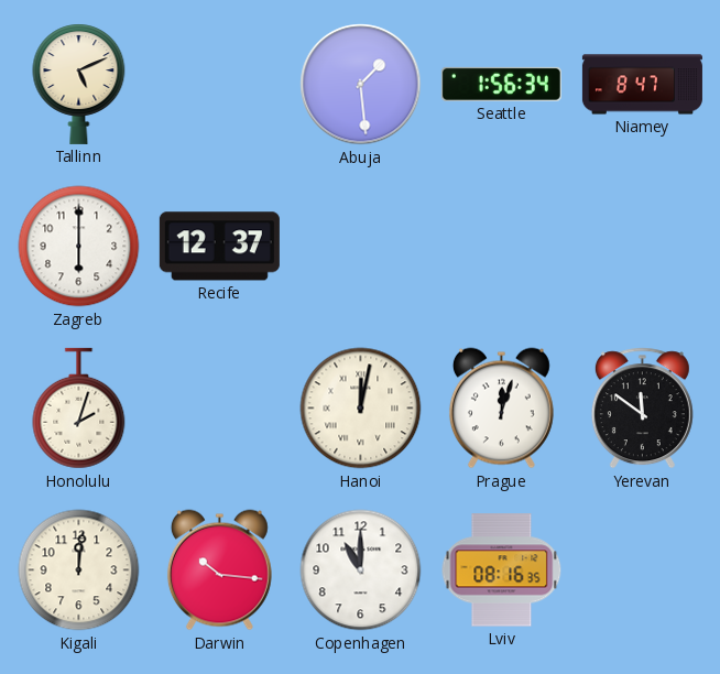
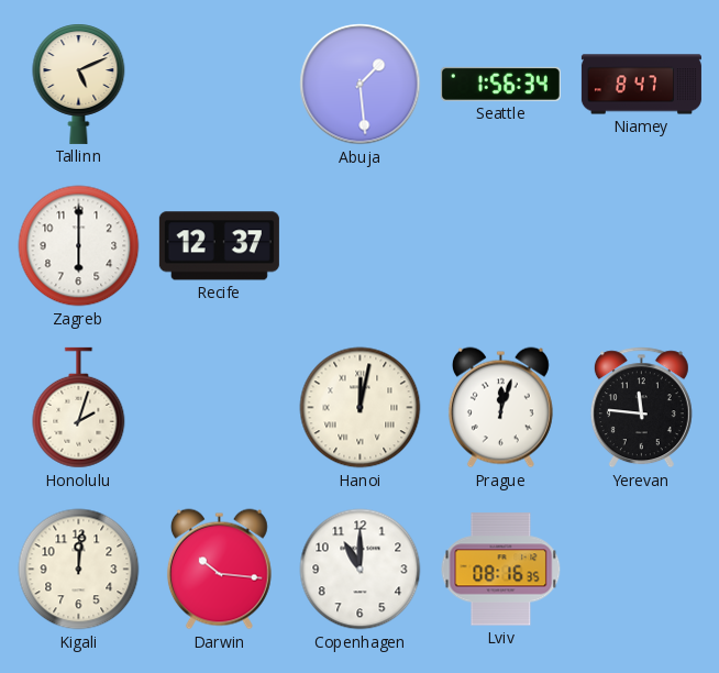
Yerevan: 11:51 -> 11:46 (641, 408)
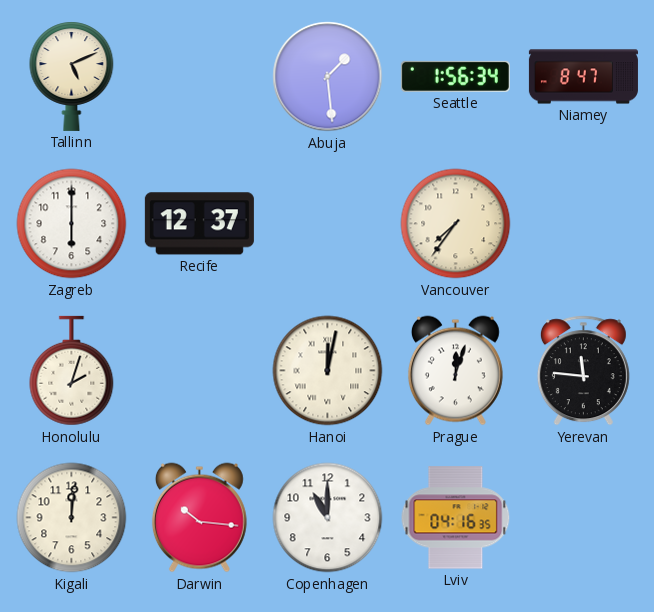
Vancouver: none -> 7:36 (456, 224)
Lviv: 08:16 -> 04:16 (456, 518)
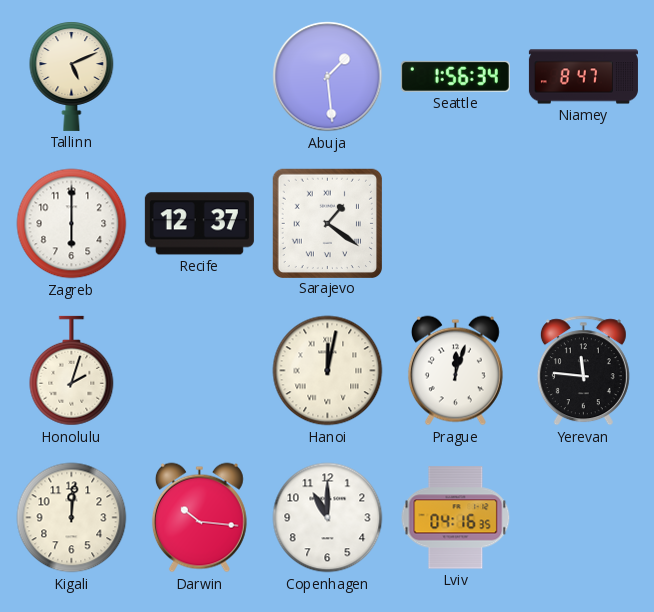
Sarajevo: none -> 1:21 (327, 223)
Vancouver: 7:36 -> none (456, 224)
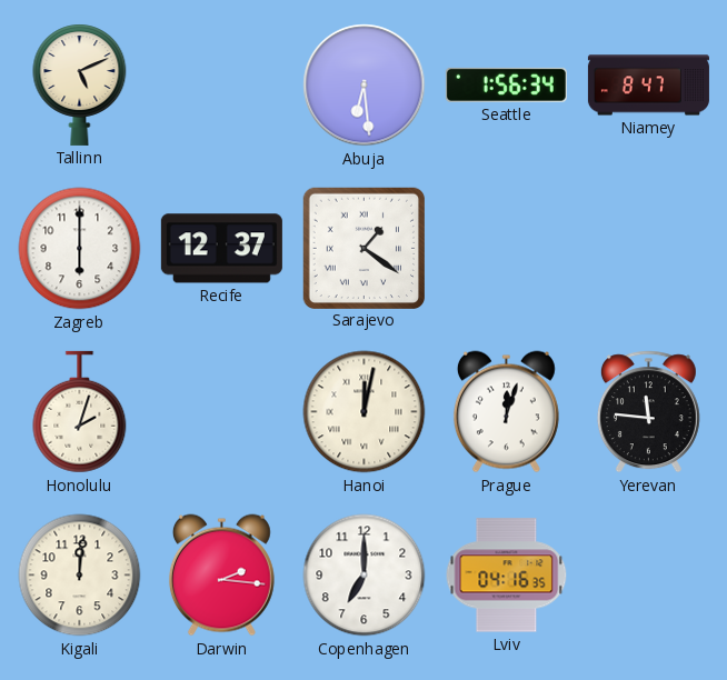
Abuja: 1:29 -> 6:29 (365, 86)
Darwin: 10:16 -> 2:16 (221, 576)
Copenhagen: 11:00 -> 7:00 (365, 576)
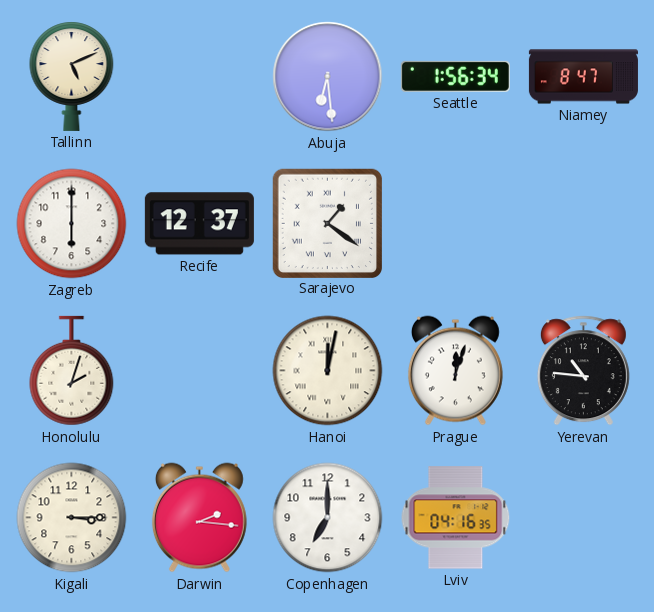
Yerevan: 11:46 -> 10:46 (583, 371)
Kigali: 12:01 -> 3:15 (72, 518)
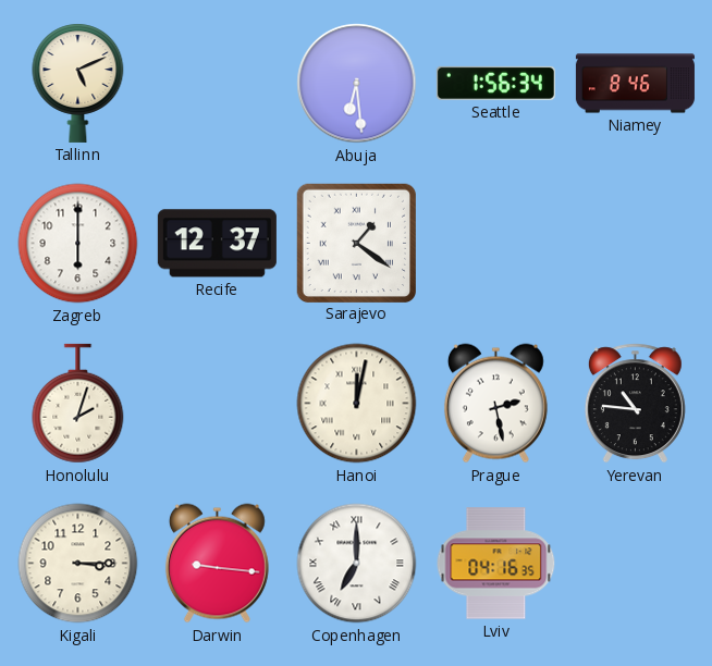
Niamey: 8:47 -> 8:46 (635, 84)
Prague: 12:03 -> 2:28 (495, 404)
Darwin: 2:16 -> 9:16 (217, 564)
Copenhagen numerals: Arabic -> Roman (357, 564)
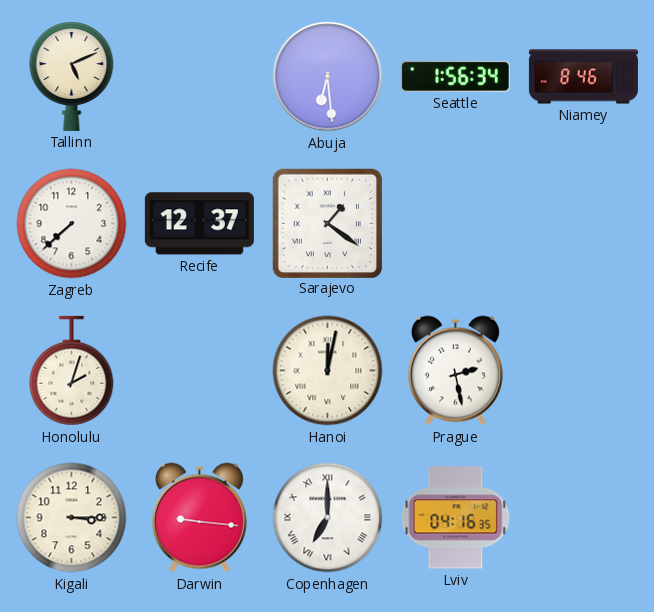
Zagreb: 6:00 -> 7:38 (72, 224)
Yerevan: 10:46 -> none (635, 404)
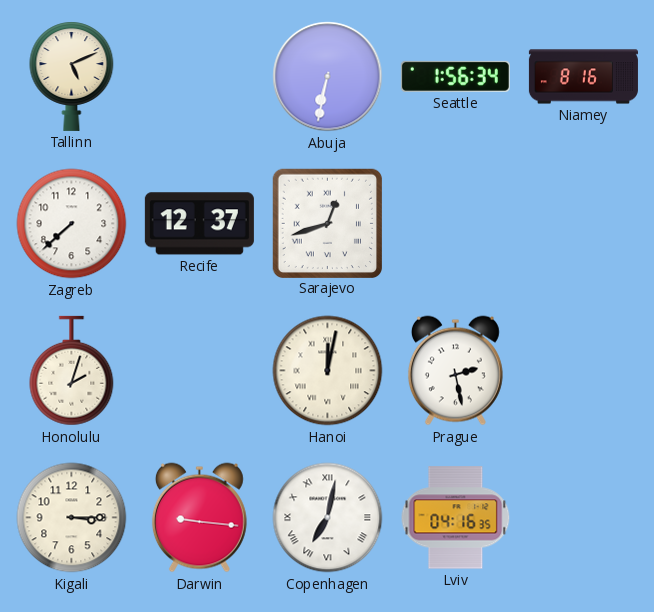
Abuja: 6:29 -> 6:32 (328, 77)
Niamey: 8:46 -> 8:16 (583, 77)
Sarajevo: 1:21 -> 12:42 (327, 223)
Copenhagen: 7:00 -> 7:02 (328, 518)
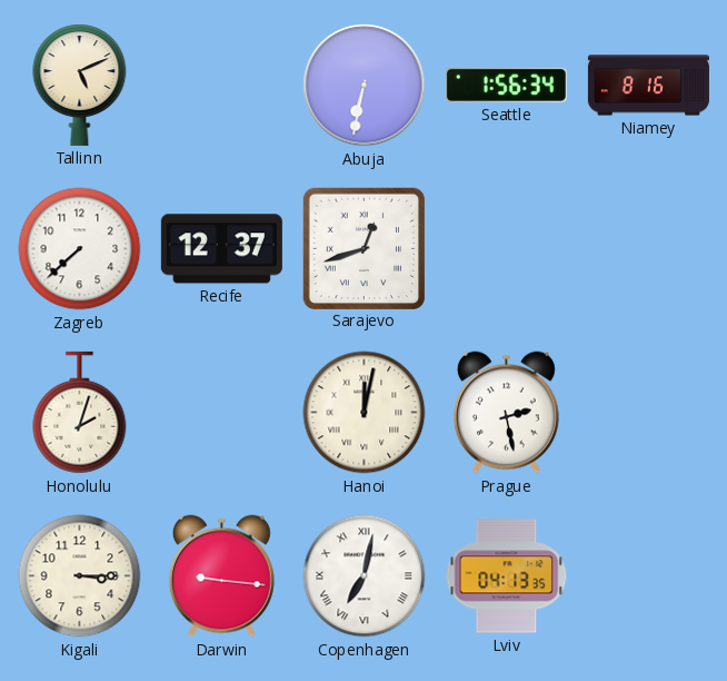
Lviv: 04:16 -> 04:13 (507, 576)
